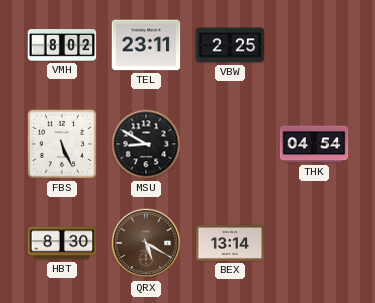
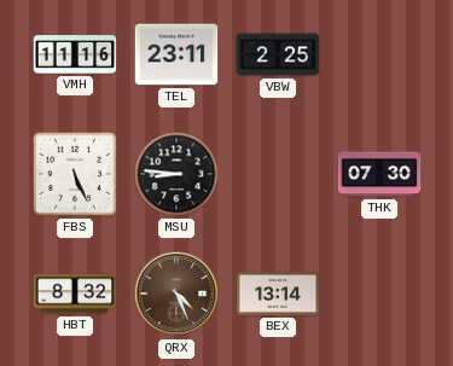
VMH: 8:02 -> 11:16 (75, 56)
MSU: 8:50 -> 8:46 (176, 174)
THK: 04:54 -> 07:30 (379, 174)
HBT: 8:30 -> 8:32 (75, 294)
QRX: 5:20 -> 4:26 (176, 294)
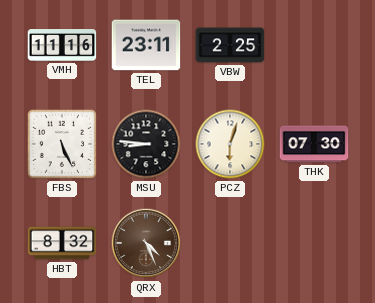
PCZ: none -> 6:03 (230, 144)
BEX: 13:14 -> none (278, 294)
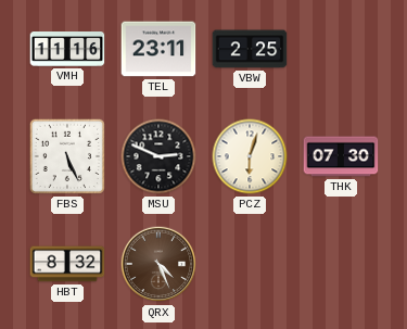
MSU: 8:46 -> 2:49 (158, 156)
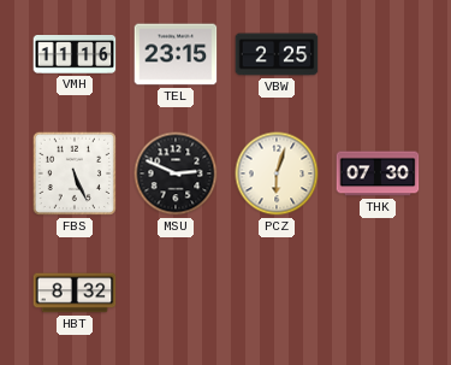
TEL: 23:11 -> 23:15 (176, 54)
QRX: 4:26 -> none (158, 264)
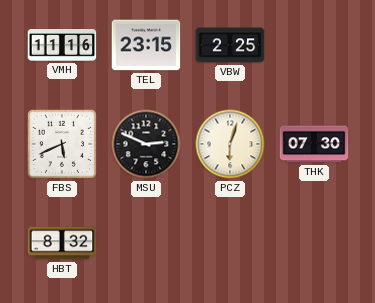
FBS: 5:26 -> 5:41 (62, 144)
